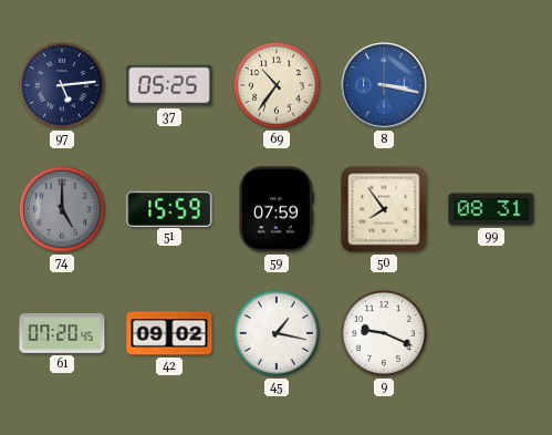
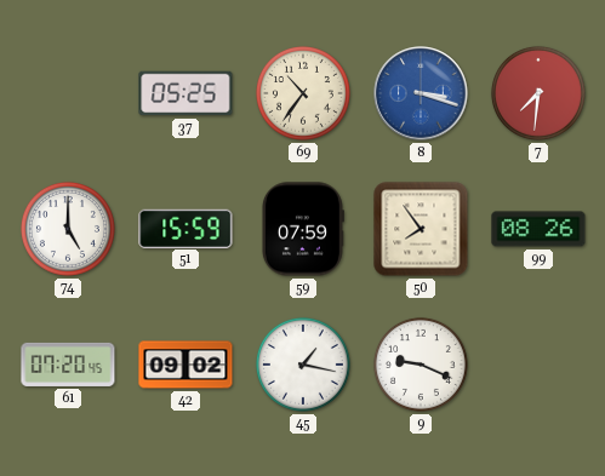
97: 5:14 -> none (62, 85)
8: 3:17 -> 3:18 (421, 93)
7: none -> 7:31 (538, 93)
74 dial: grey -> white (68, 229)
99: 08:31 -> 08:26 (538, 229)
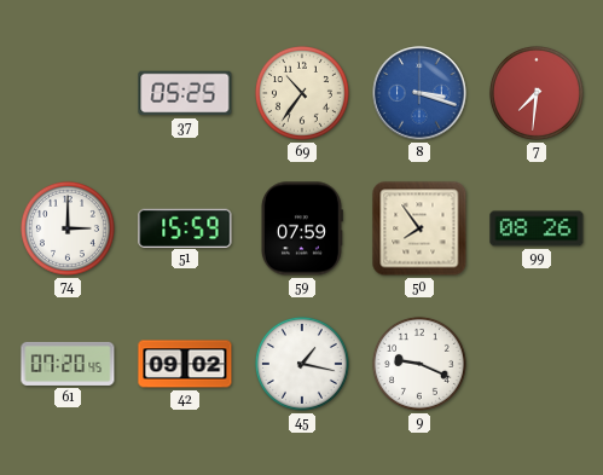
74: 5:00 -> 3:00 (68, 228)
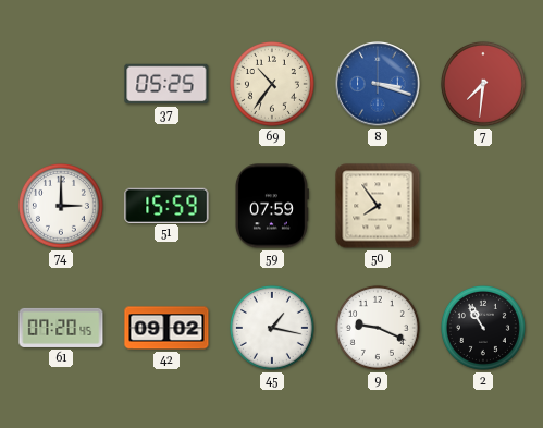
99: 08:26 -> none (537, 228)
2: none -> 10:55 (483, 328)
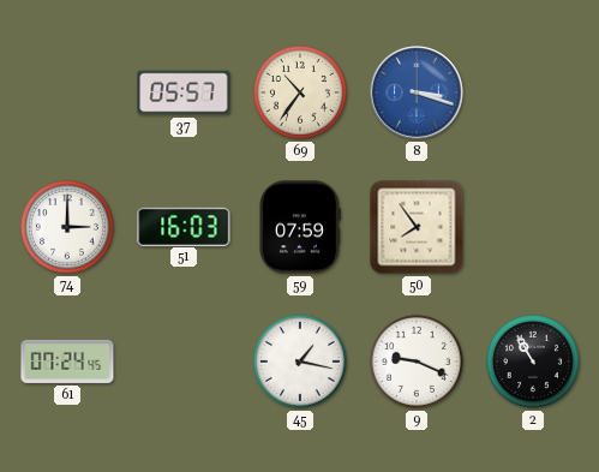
37: 05:25 -> 05:57 (184, 92)
7: 7:31 -> none (483, 84)
51: 15:59 -> 16:03 (184, 226)
61: 07:20 -> 07:24 (67, 362)
42: 09:02 -> none (166, 328)
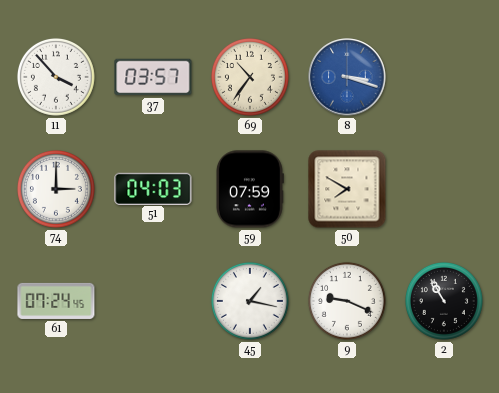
11: none -> 3:53 (56, 77)
37: 05:57 -> 03:57 (153, 77)
51: 16:03 -> 04:03 (153, 188)
50: 7:54 -> 7:50 (347, 189)
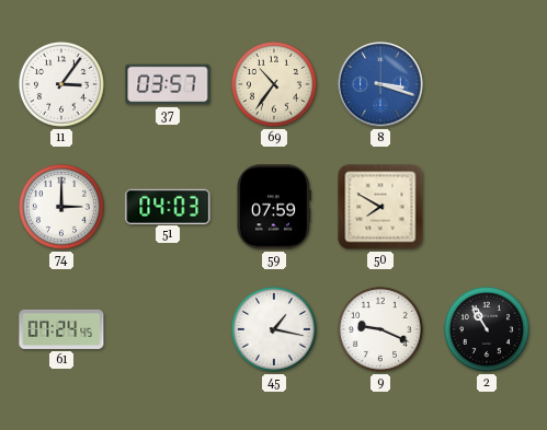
11: 3:53 -> 3:06 (61, 84)
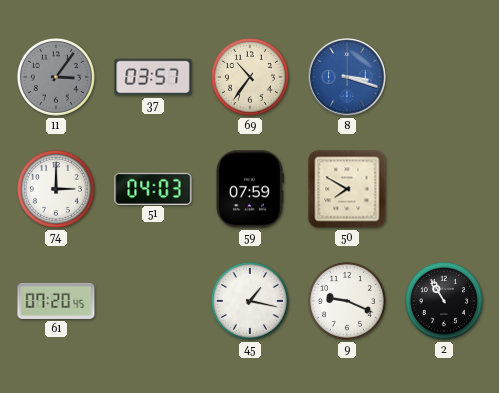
11 dial: white -> grey (56, 77)
61: 07:24 -> 07:20 (56, 301)
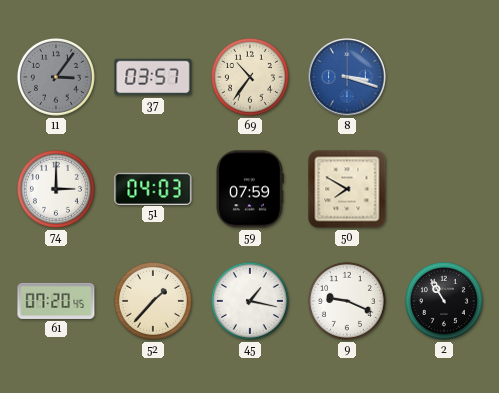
52: none -> 1:37 (153, 301)
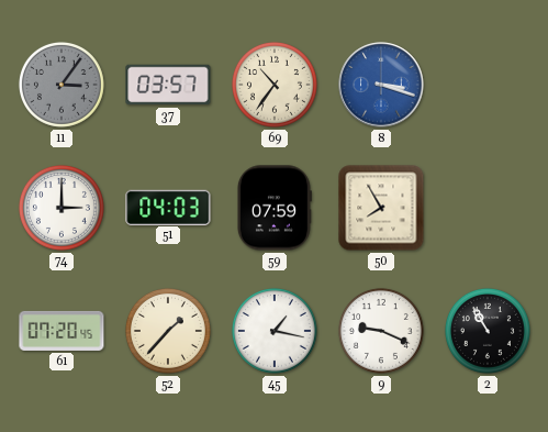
50: 7:50 -> 7:55 (381, 208)
